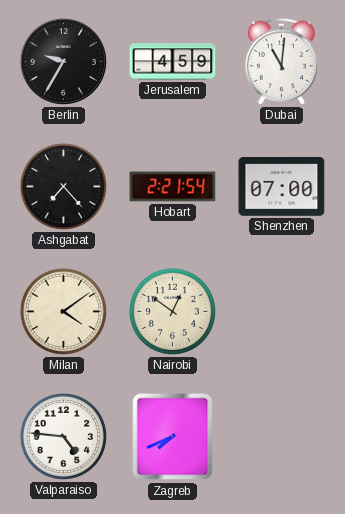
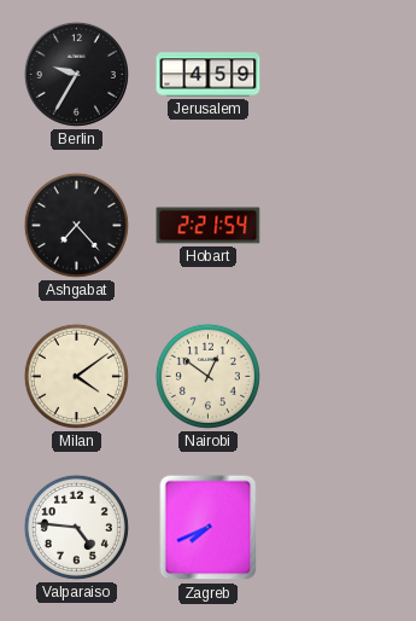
Dubai: 11:01 -> none (281, 61)
Shenzhen: 07:00 -> none (282, 187)
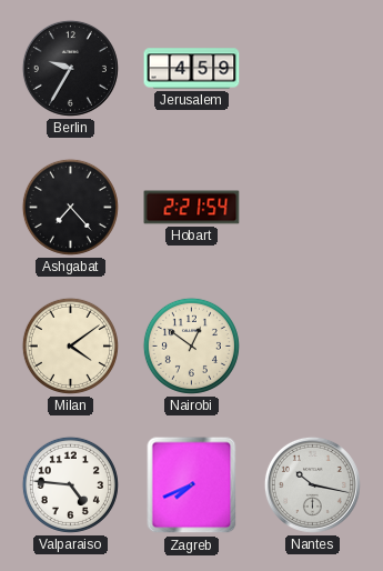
Nantes: none -> 10:17 (312, 484)
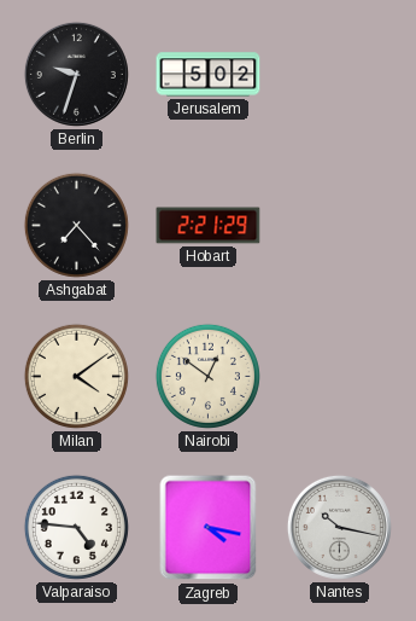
Berlin: 9:35 -> 9:33 (76, 74)
Jerusalem: 4:59 -> 5:02 (209, 75)
Hobart: 2:21:54 -> 2:21:29 (209, 226)
Zagreb: 7:41 -> 4:17 (209, 528)
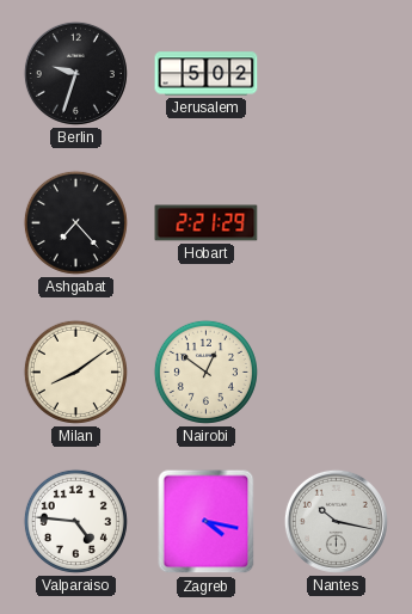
Milan: 4:09 -> 8:09 (75, 372)
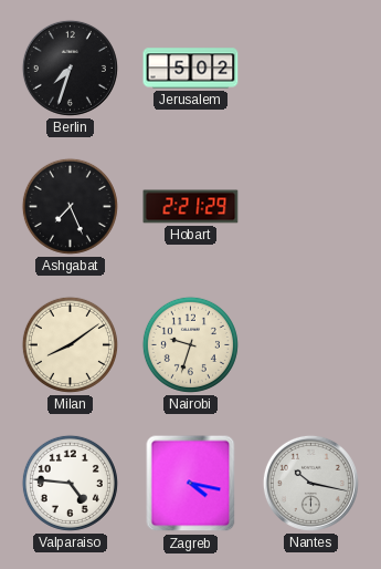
Berlin: 9:33 -> 7:33 (70, 68)
Ashgabat: 7:23 -> 7:26 (70, 206)
Nairobi: 12:51 -> 9:33 (190, 344)
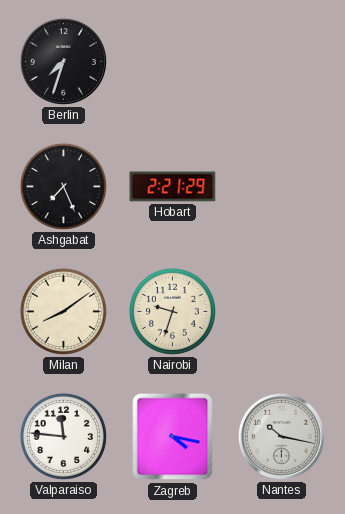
Jerusalem: 5:02 -> none (191, 69)
Valparaiso: 4:46 -> 11:46 (63, 436)
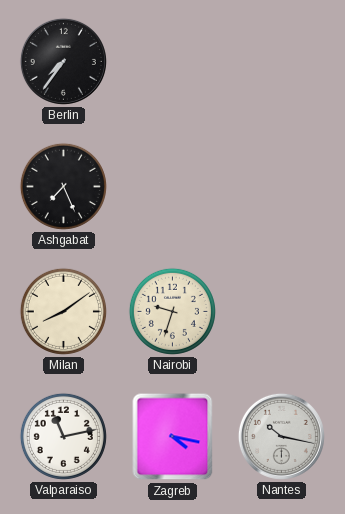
Berlin: 7:33 -> 7:36 (63, 61)
Hobart: 2:21 -> none (173, 187)
Valparaiso: 11:46 -> 11:13 (63, 436)
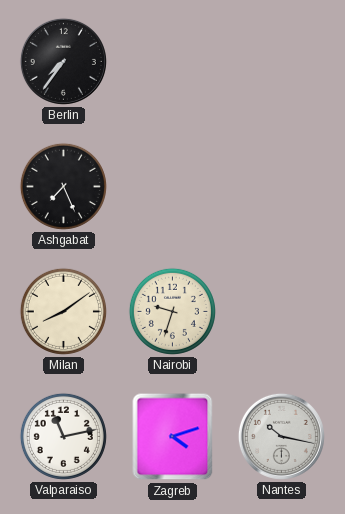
Zagreb: 4:17 -> 4:12 (173, 437)
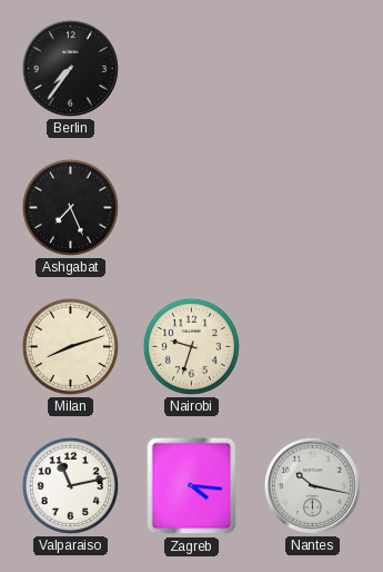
Milan: 8:09 -> 8:12 (70, 346)
Zagreb: 4:12 -> 4:16 (192, 486)
